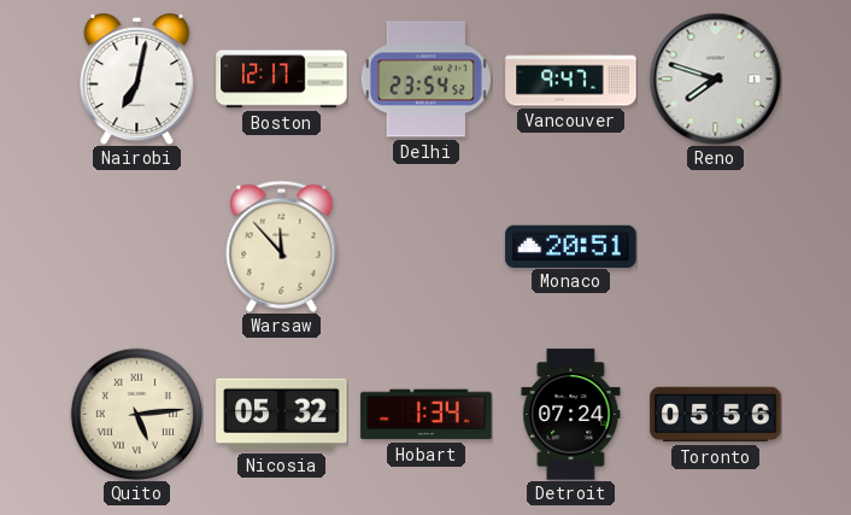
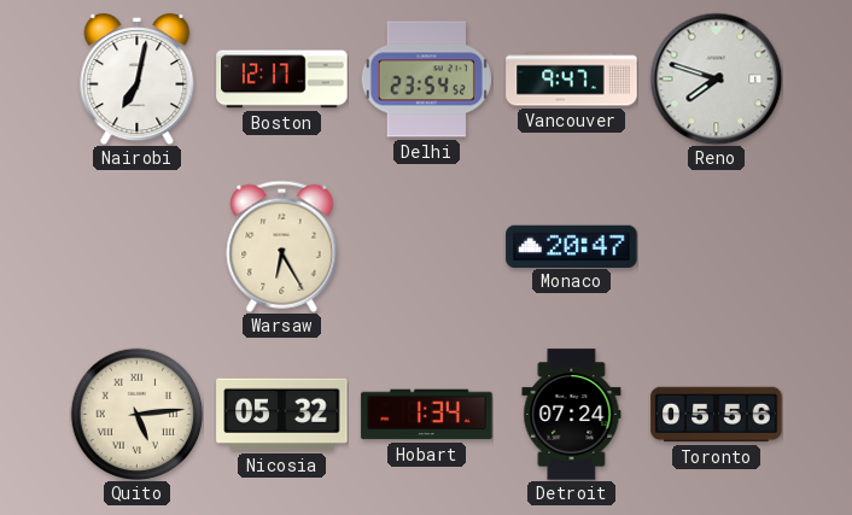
Warsaw: 11:53 -> 6:25 (282, 246)
Monaco: 20:51 -> 20:47 (572, 246)
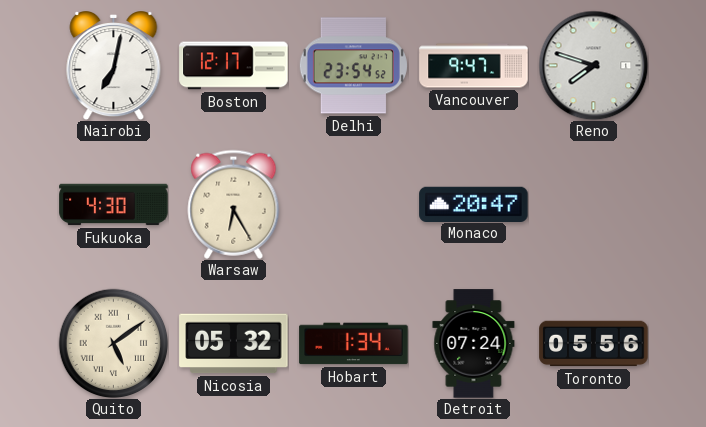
Fukuoka: none -> 4:30 (114, 205)
Quito: 5:14 -> 5:09 (113, 343)
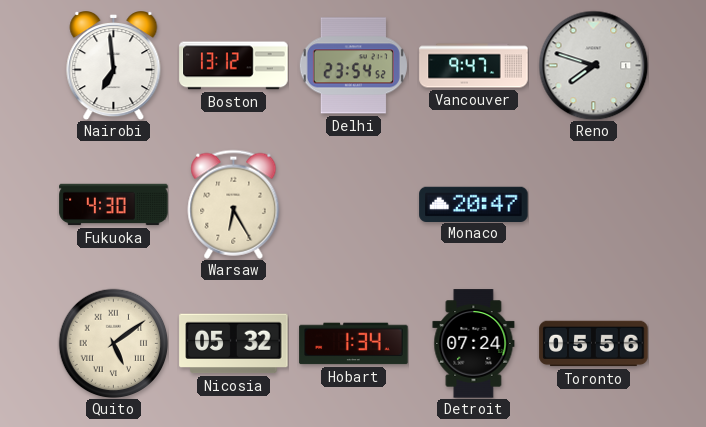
Nairobi: 7:02 -> 6:59 (114, 66)
Boston: 12:17 -> 13:12 (234, 66)
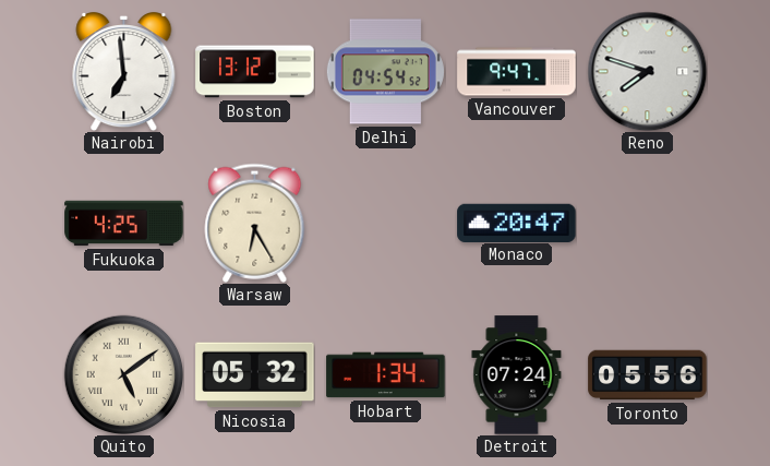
Delhi: 23:54 -> 04:54 (385, 72)
Fukuoka: 4:30 -> 4:25 (124, 224)
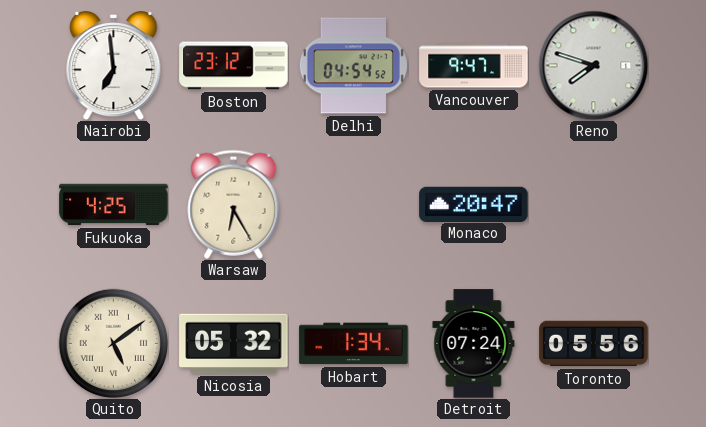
Boston: 13:12 -> 23:12 (234, 66)
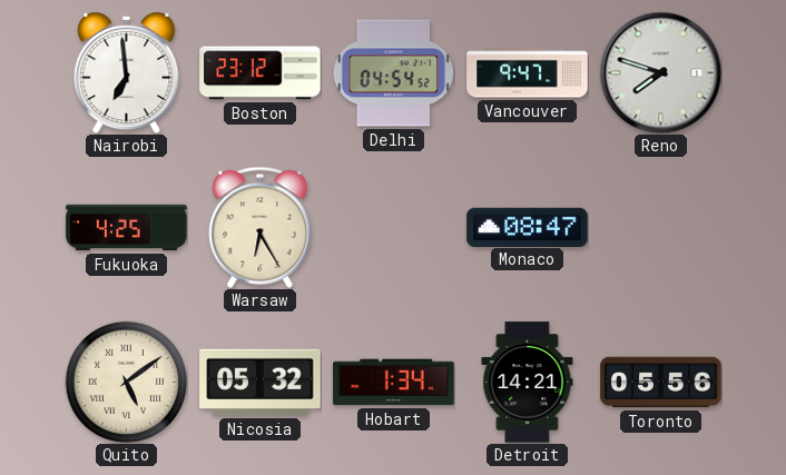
Monaco: 20:47 -> 08:47 (528, 227)
Detroit: 07:24 -> 14:21 (528, 383)
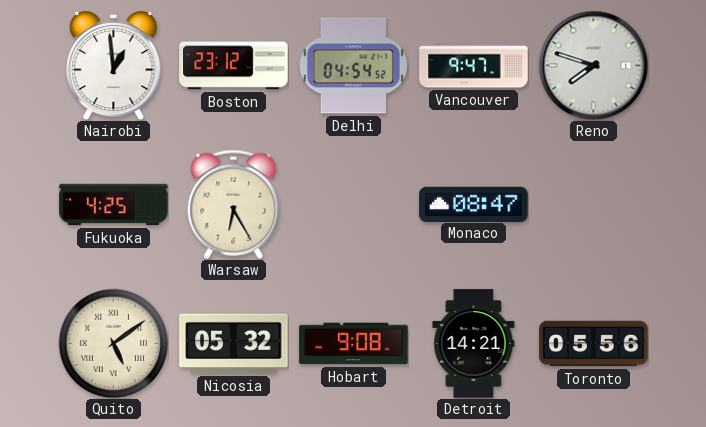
Nairobi: 6:59 -> 12:59 (114, 66)
Hobart: 1:34 -> 9:08 (354, 344)
